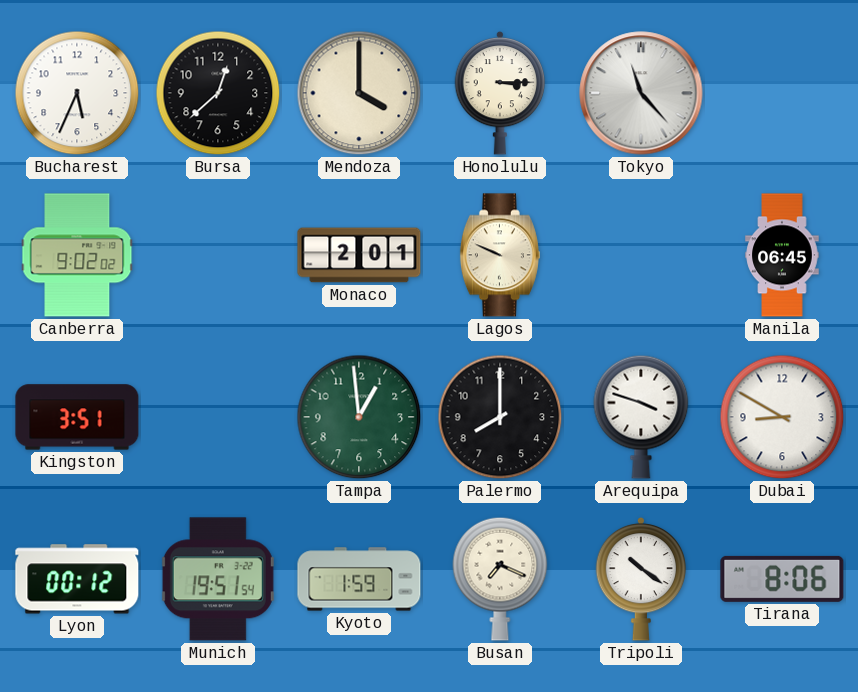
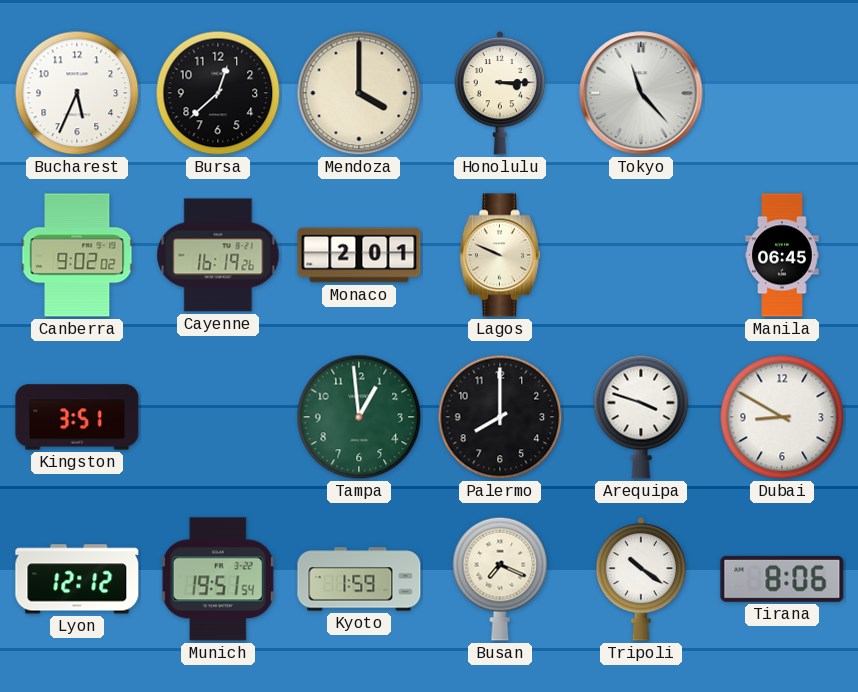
Cayenne: none -> 16:19 (218, 255)
Lyon: 00:12 -> 12:12 (77, 579)
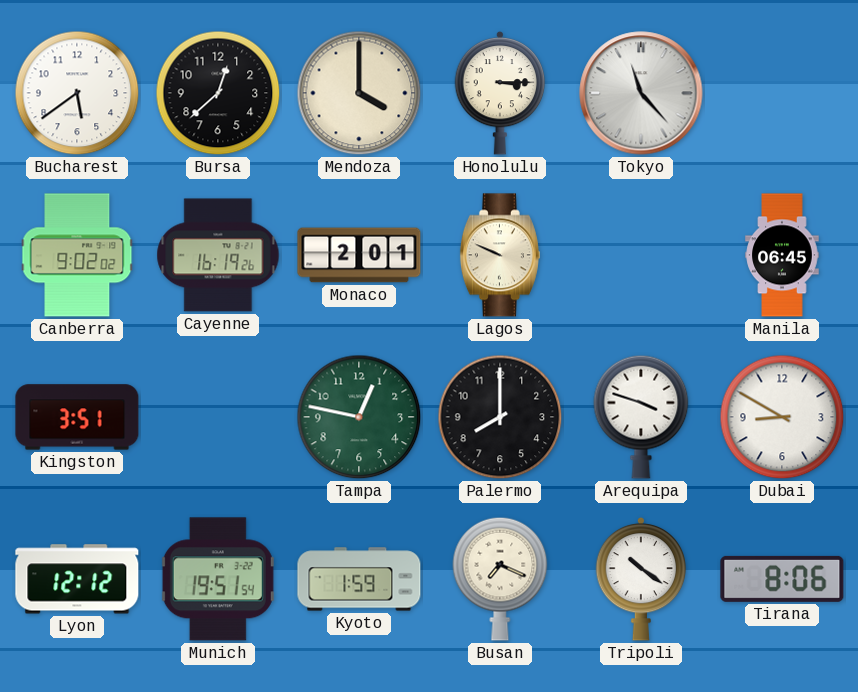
Bucharest: 5:34 -> 5:39 (77, 93)
Tampa: 12:59 -> 12:47 (359, 417)
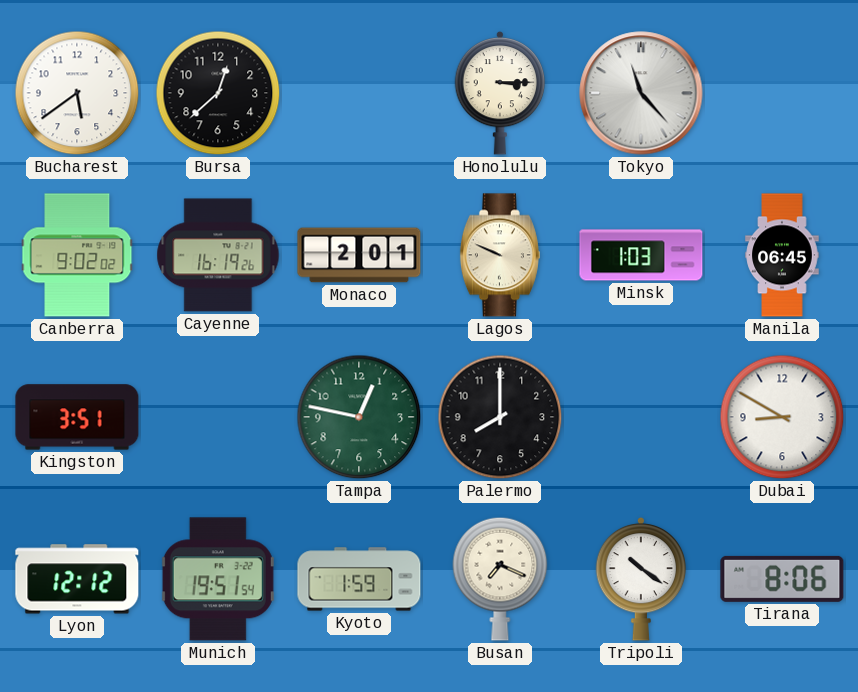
Mendoza: 4:00 -> none (359, 93)
Minsk: none -> 1:03 (641, 255)
Arequipa: 3:48 -> none (641, 417)
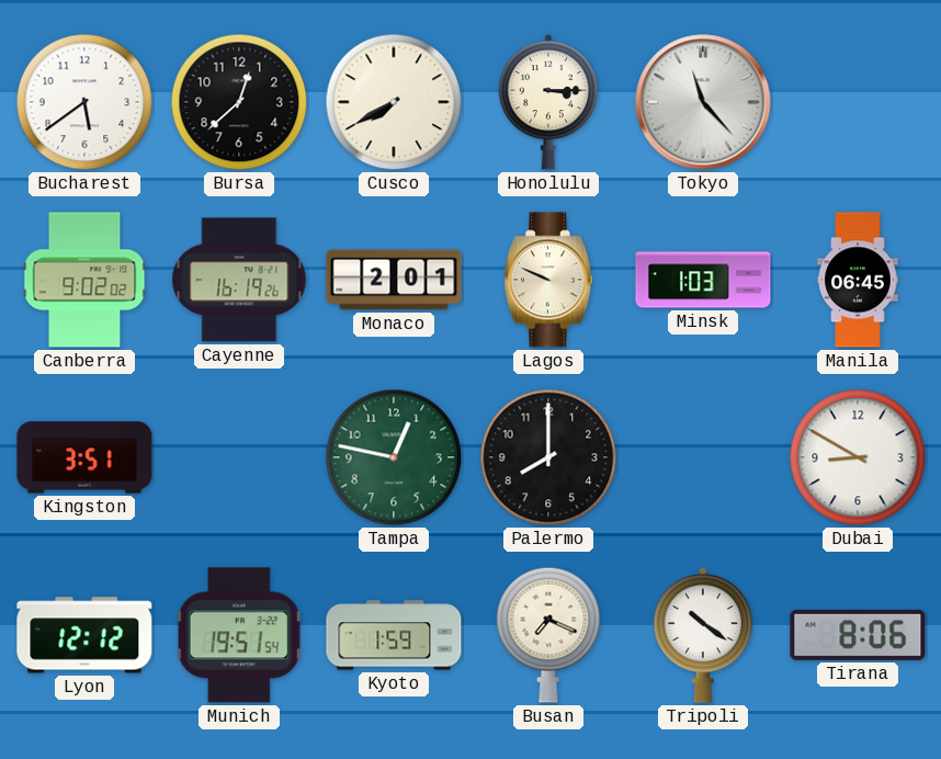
Cusco: none -> 7:40 (394, 102)
